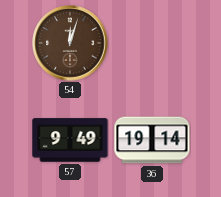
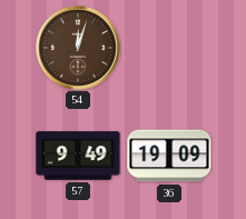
36: 19:14 -> 19:09 (169, 156)
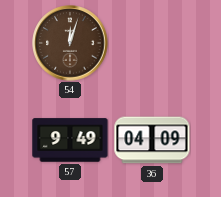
36: 19:09 -> 04:09 (152, 140)
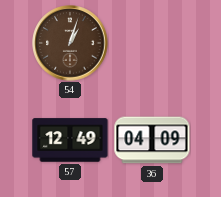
54: 12:03 -> 1:03 (70, 43)
57: 9:49 -> 12:49 (70, 140)
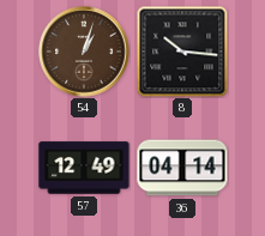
8: none -> 10:16 (182, 52)
36: 04:09 -> 04:14 (182, 168)
